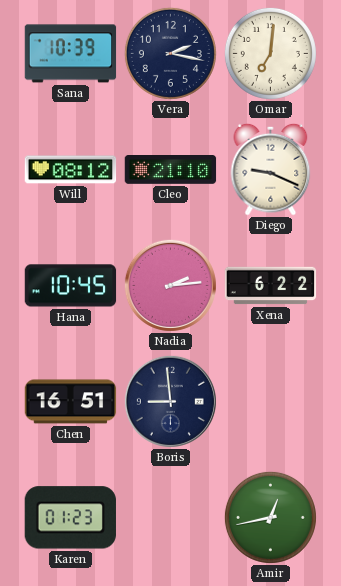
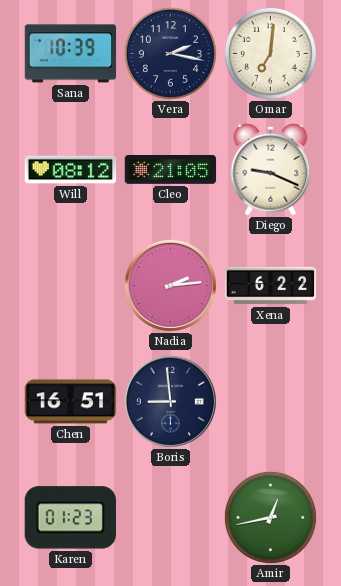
Cleo: 21:10 -> 21:05 (171, 170)
Hana: 10:45 -> none (71, 286)
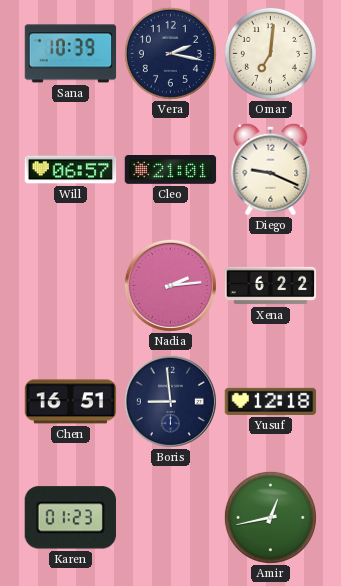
Will: 08:12 -> 06:57 (71, 170)
Cleo: 21:05 -> 21:01 (171, 170)
Yusuf: none -> 12:18 (271, 401)
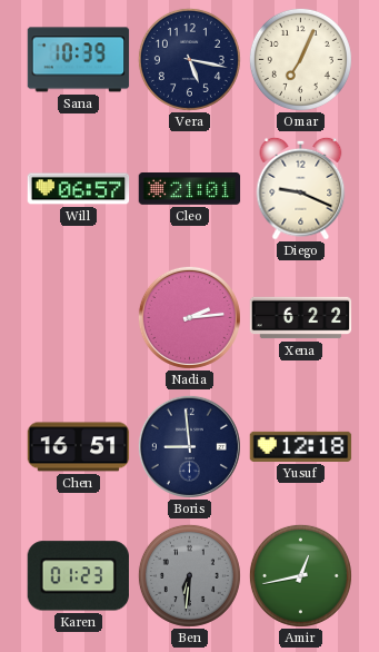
Vera: 2:17 -> 5:17 (189, 59)
Omar: 7:01 -> 7:04 (300, 59)
Ben: none -> 6:31 (189, 575)
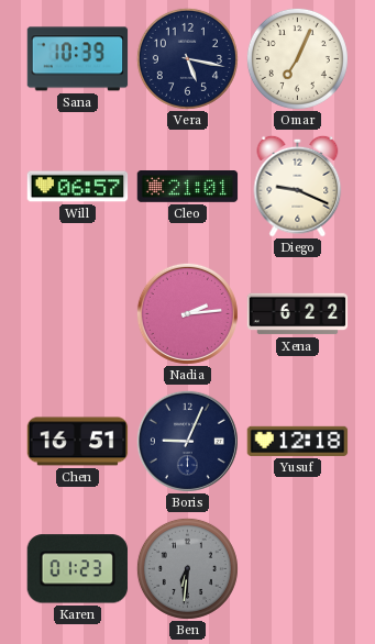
Boris: 8:59 -> 9:04 (187, 441)
Amir: 12:43 -> none (300, 575)
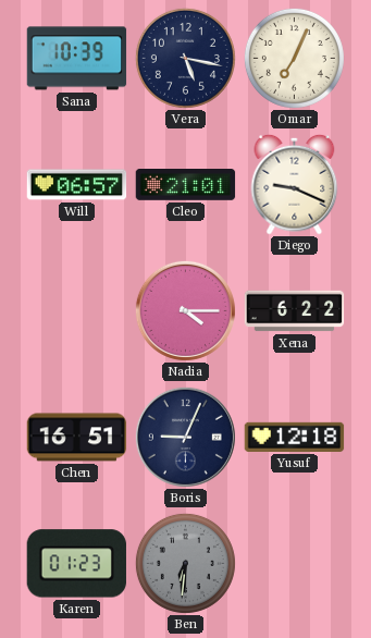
Nadia: 2:14 -> 4:15 (185, 310)
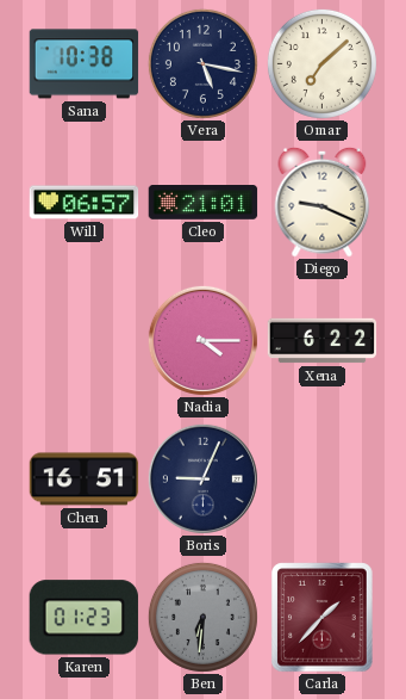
Sana: 10:39 -> 10:38 (85, 64)
Omar: 7:04 -> 7:08 (321, 63)
Yusuf: 12:18 -> none (295, 437)
Carla: none -> 1:37 (323, 618)
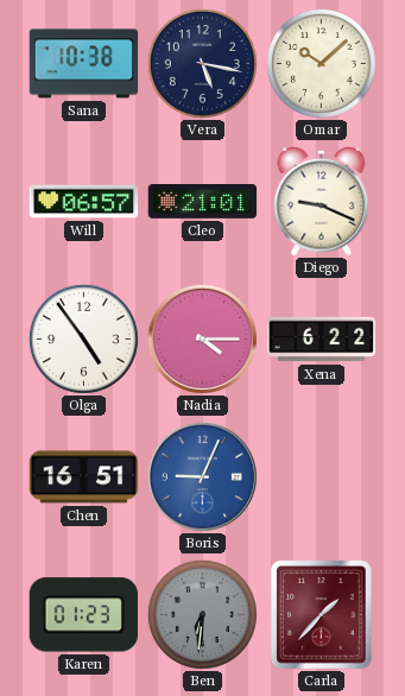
Omar: 7:08 -> 10:08 (321, 63)
Olga: none -> 4:54 (83, 338)
Boris dial: navy -> blue (202, 476)
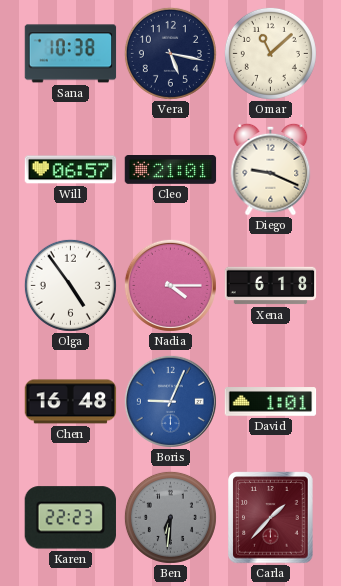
Omar: 10:08 -> 11:08 (270, 53)
Xena: 6:22 -> 6:18 (271, 286)
Chen: 16:51 -> 16:48 (71, 402)
David: none -> 1:01 (271, 402)
Karen: 01:23 -> 22:23 (70, 518)
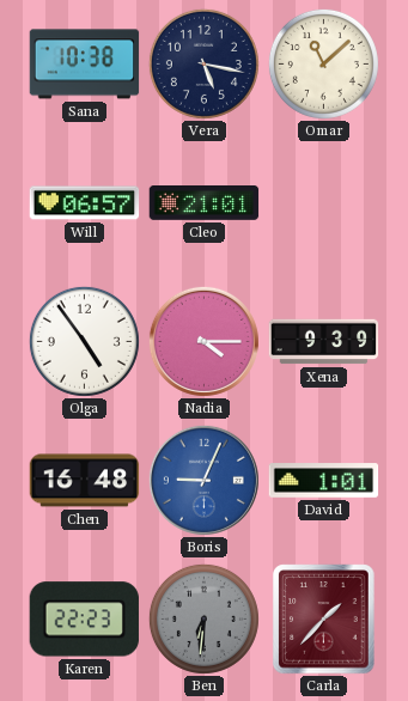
Diego: 9:19 -> none (271, 169)
Xena: 6:18 -> 9:39 (324, 342)
